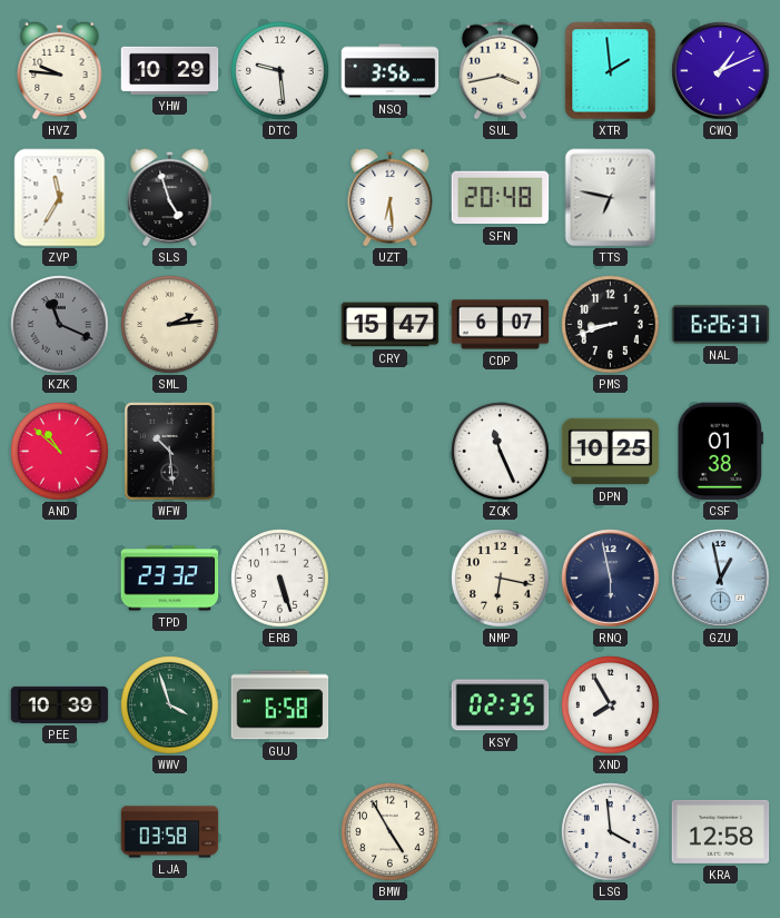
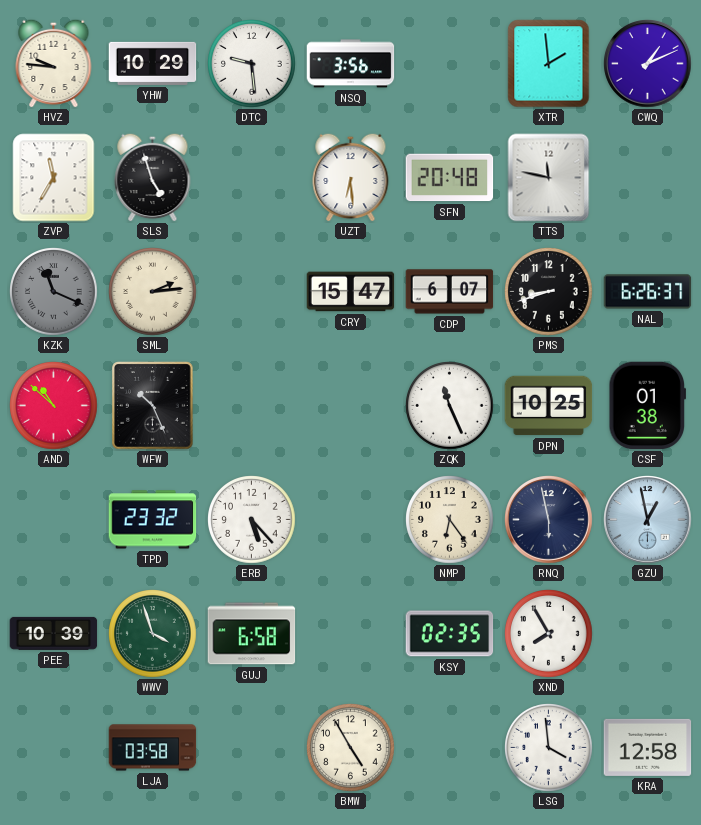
SUL: 3:43 -> none (500, 71)
TTS: 6:47 -> 11:47 (549, 178)
WFW: 10:29 -> 10:26 (153, 406)
ERB: 5:27 -> 5:23 (252, 520)
NMP: 6:17 -> 6:24 (450, 520)
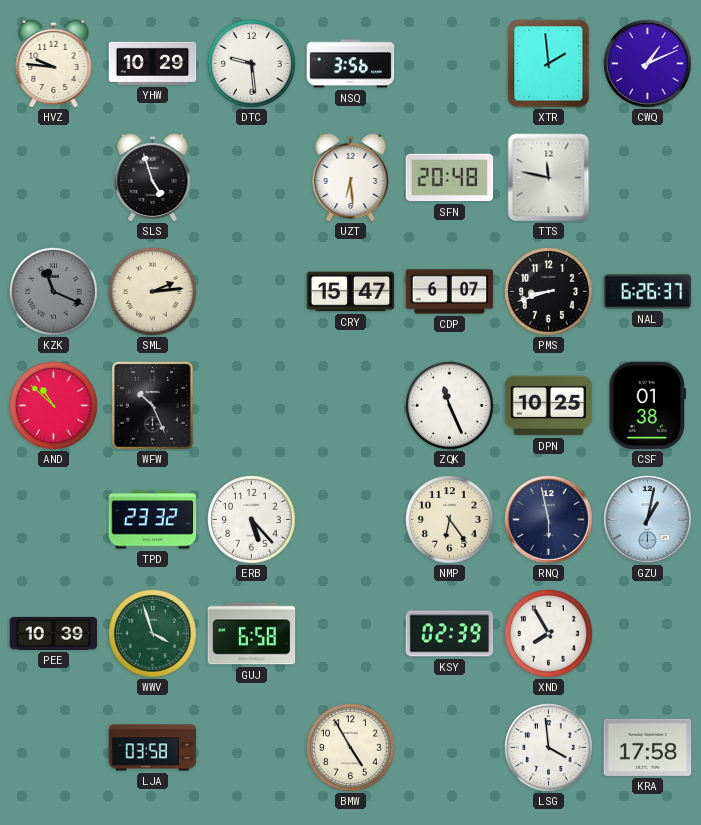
ZVP: 11:35 -> none (54, 178)
GZU: 12:58 -> 1:02 (648, 520)
KSY: 02:35 -> 02:39 (450, 634)
KRA: 12:58 -> 17:58 (648, 747)
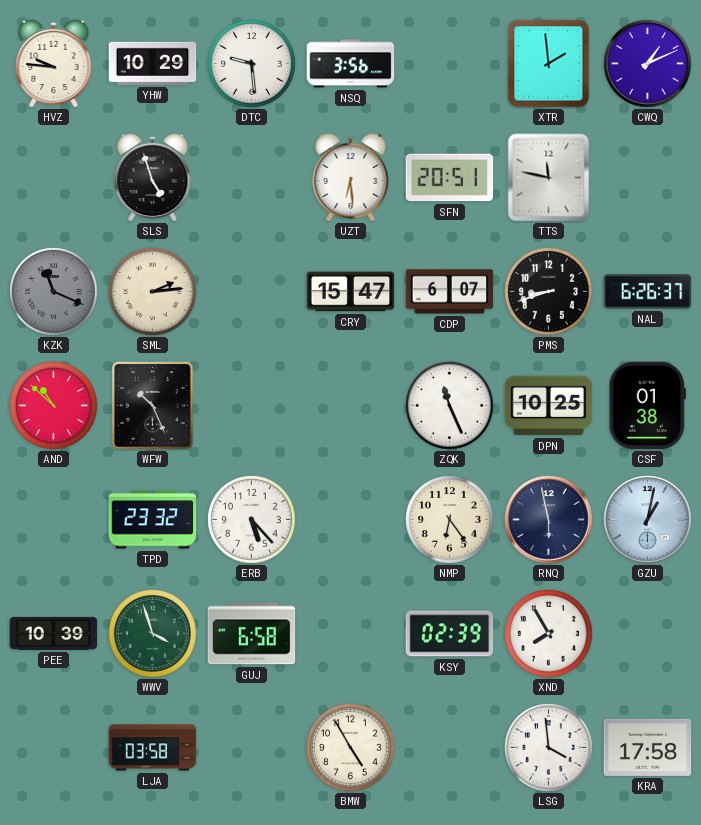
SFN: 20:48 -> 20:51 (450, 178)
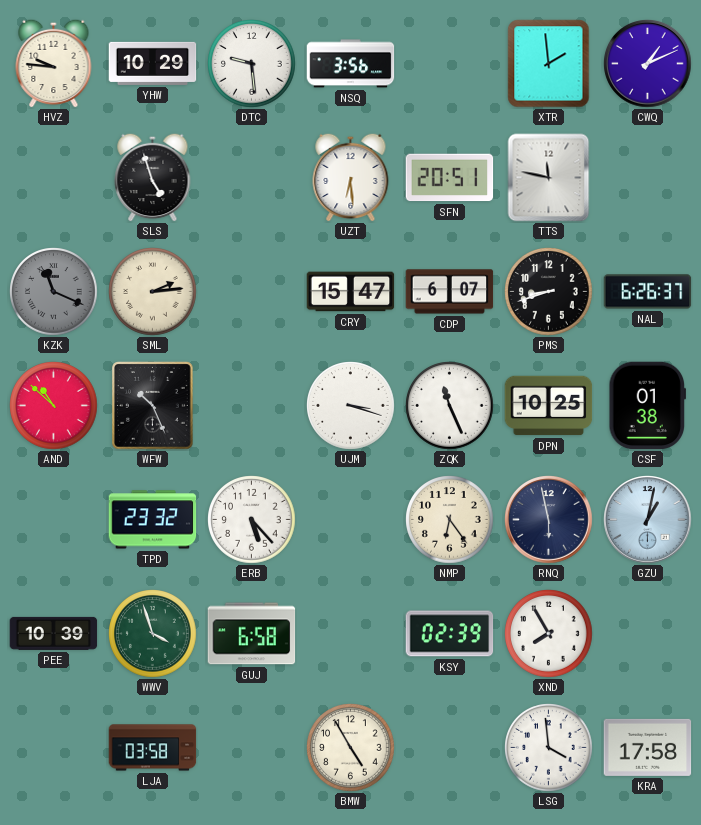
UJM: none -> 3:18 (351, 406)
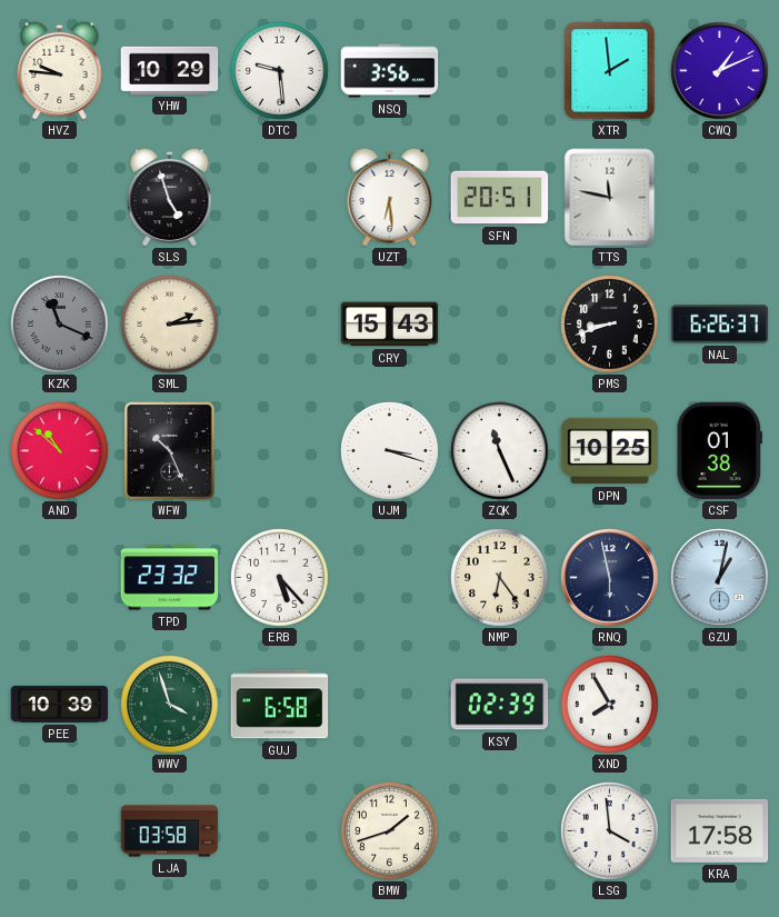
CRY: 15:47 -> 15:43 (390, 325)
CDP: 6:07 -> none (450, 292)
BMW: 4:55 -> 1:42 (390, 831)
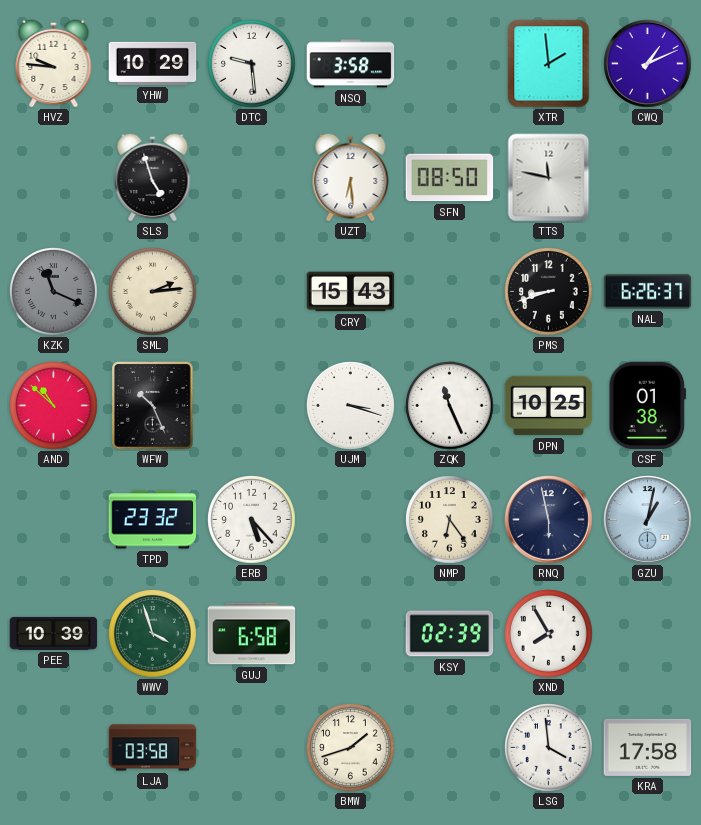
NSQ: 3:56 -> 3:58 (351, 64)
SFN: 20:51 -> 08:50 (450, 178)
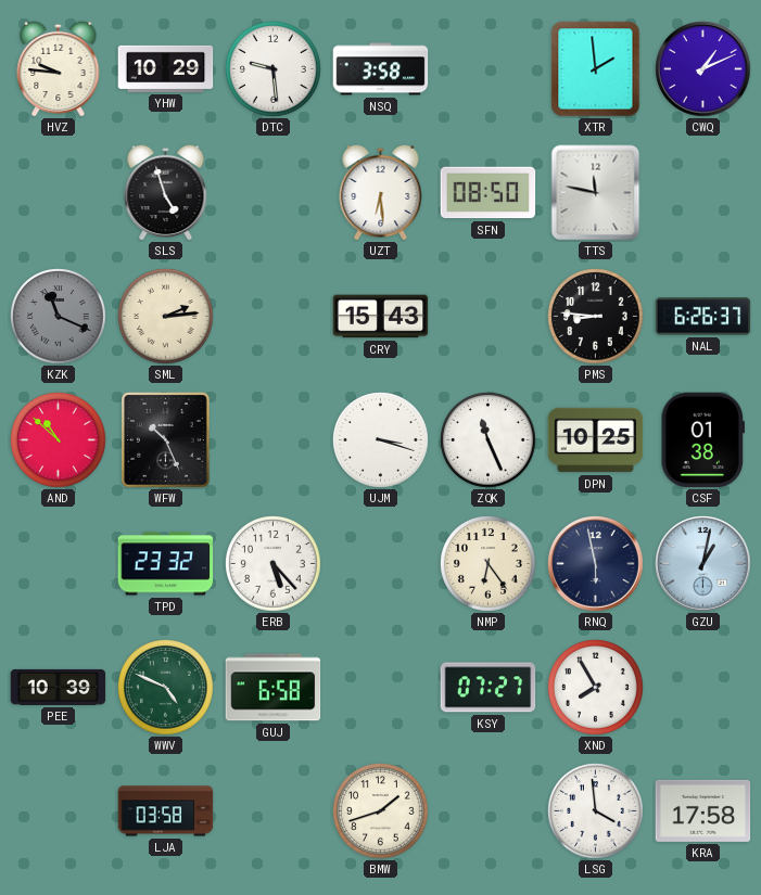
PMS: 8:42 -> 8:46 (596, 317)
WWV: 3:57 -> 4:49 (166, 688)
KSY: 02:39 -> 07:27 (489, 688)
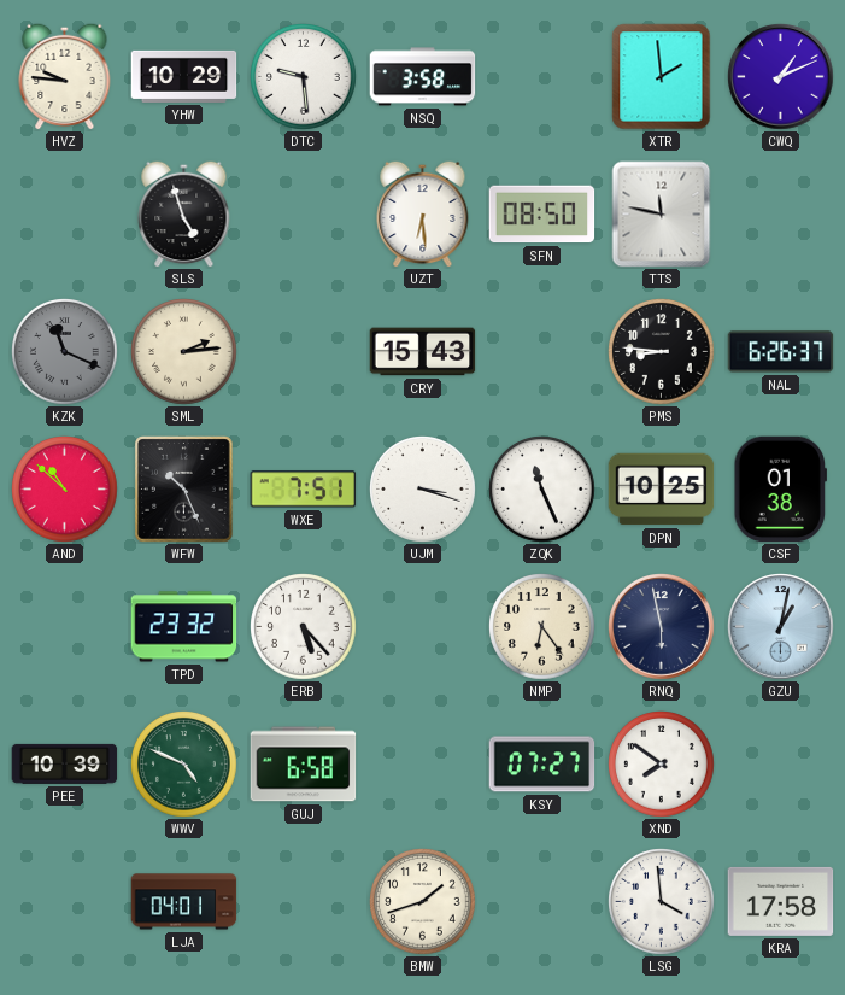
WXE: none -> 7:51 (304, 490)
XND: 7:55 -> 7:51 (662, 765)
LJA: 03:58 -> 04:01 (184, 902)
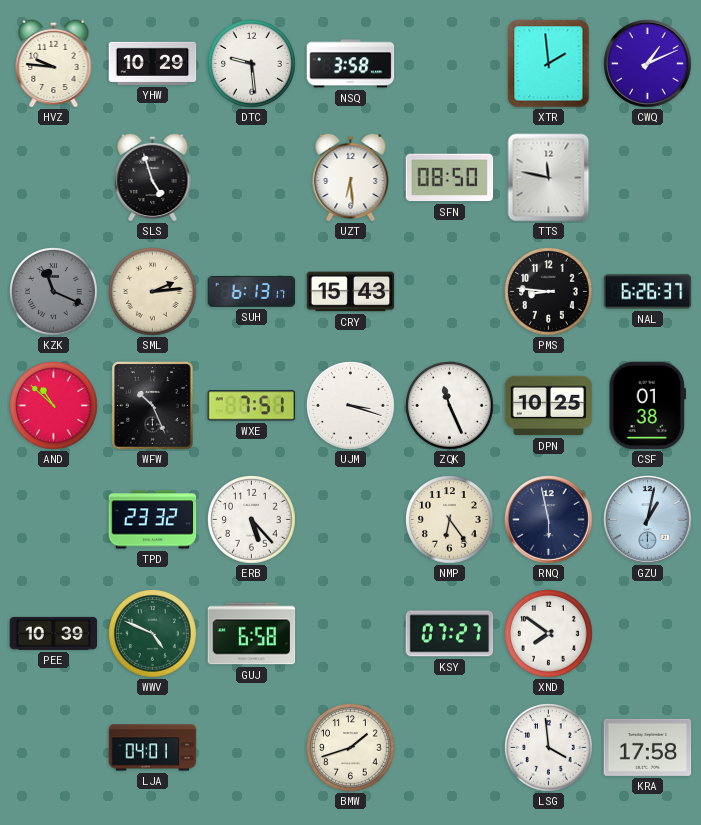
SUH: none -> 6:13 (252, 291)
